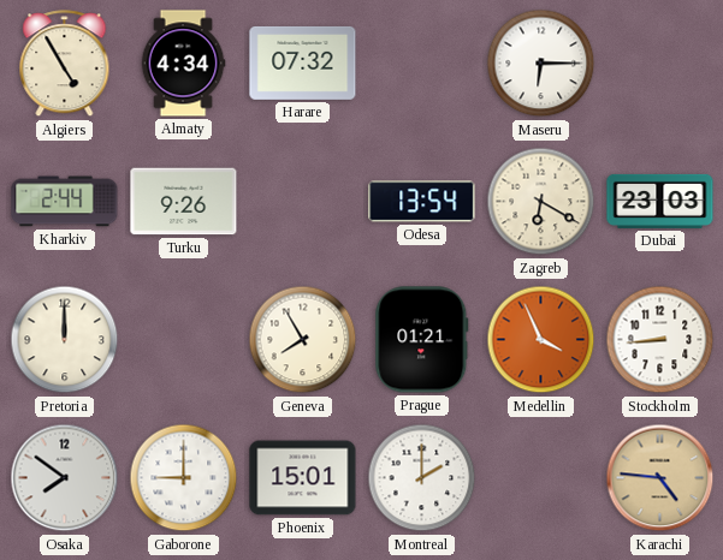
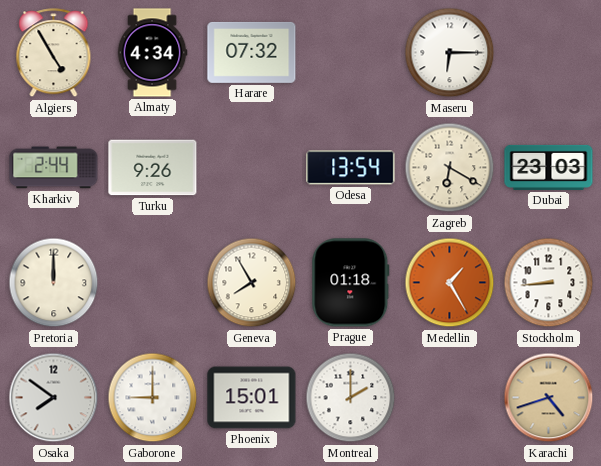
Prague: 01:21 -> 01:18 (351, 283)
Medellin: 3:56 -> 1:25 (450, 283)
Karachi: 4:46 -> 4:42 (549, 398)
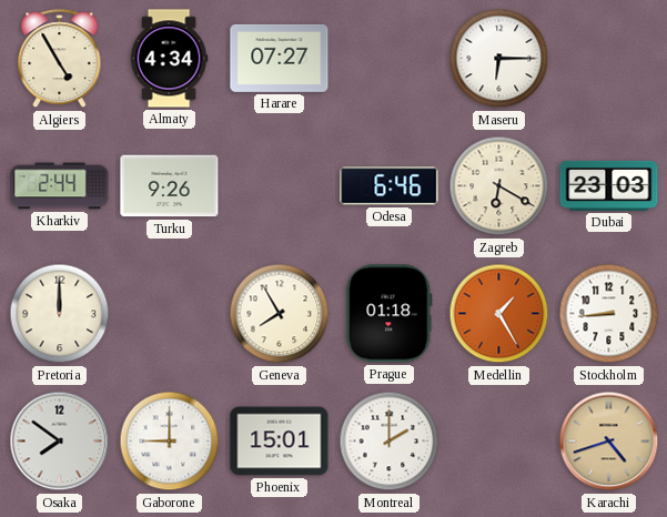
Harare: 07:32 -> 07:27 (280, 58)
Odesa: 13:54 -> 6:46 (390, 186)
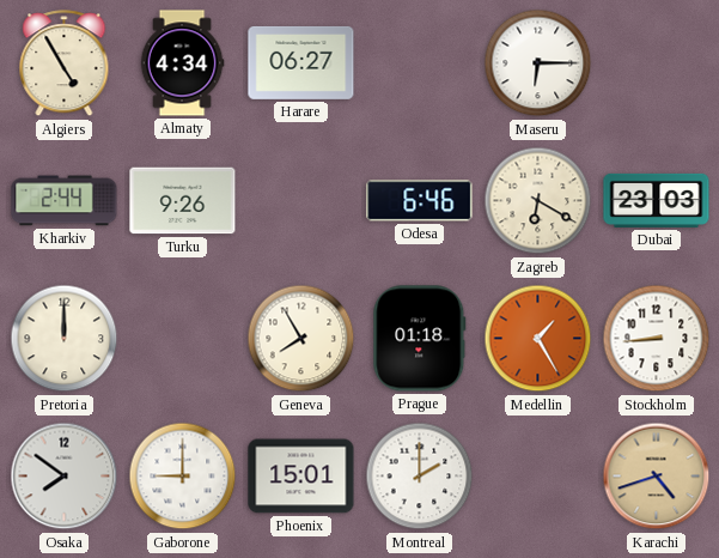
Harare: 07:27 -> 06:27 (301, 62)
